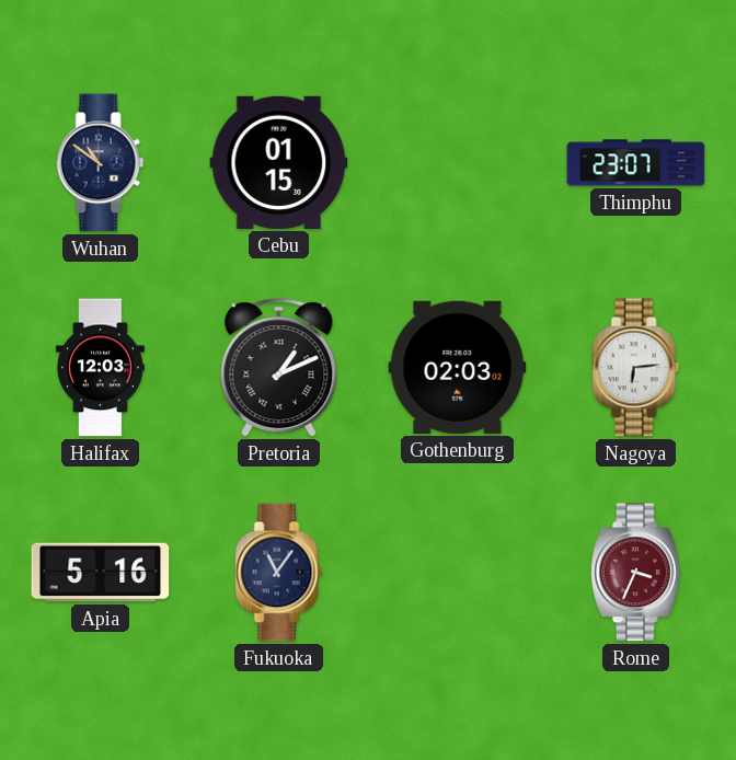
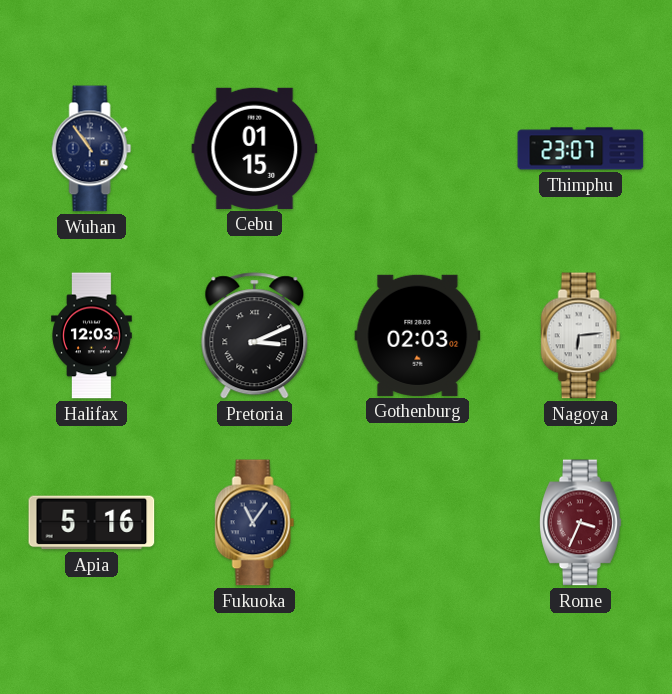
Wuhan: 10:51 -> 10:54 (92, 149)
Pretoria: 1:11 -> 3:11 (255, 336)
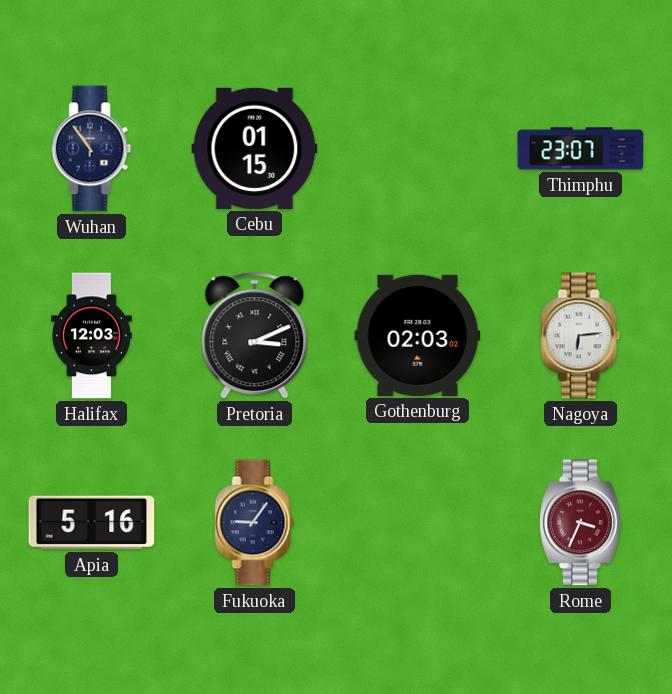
Fukuoka: 11:06 -> 9:06 (255, 523)
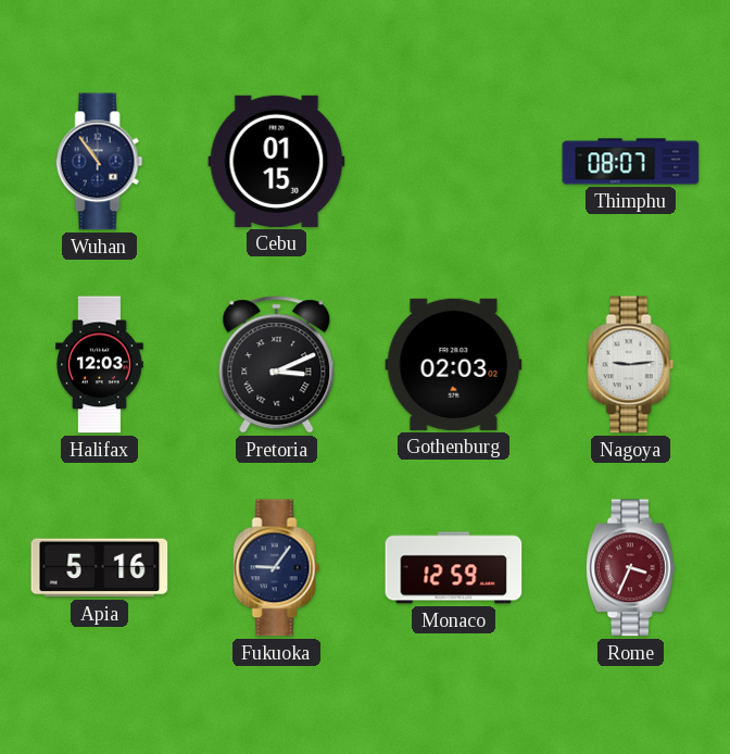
Thimphu: 23:07 -> 08:07 (631, 162)
Nagoya: 6:14 -> 9:14 (631, 365)
Monaco: none -> 12:59 (454, 568)
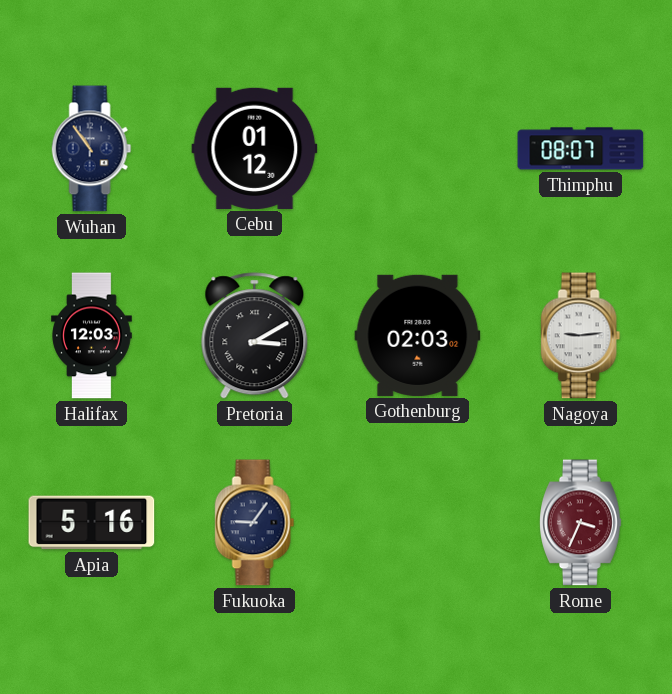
Cebu: 01:15 -> 01:12 (255, 148)
Pretoria: 3:11 -> 3:10 (255, 336)
Monaco: 12:59 -> none (454, 568)
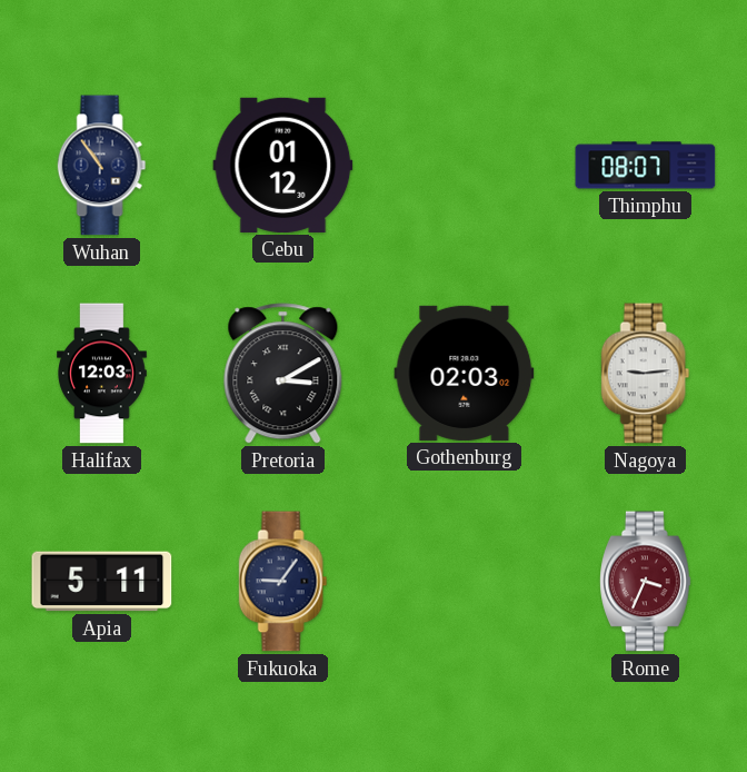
Apia: 5:16 -> 5:11 (102, 582)
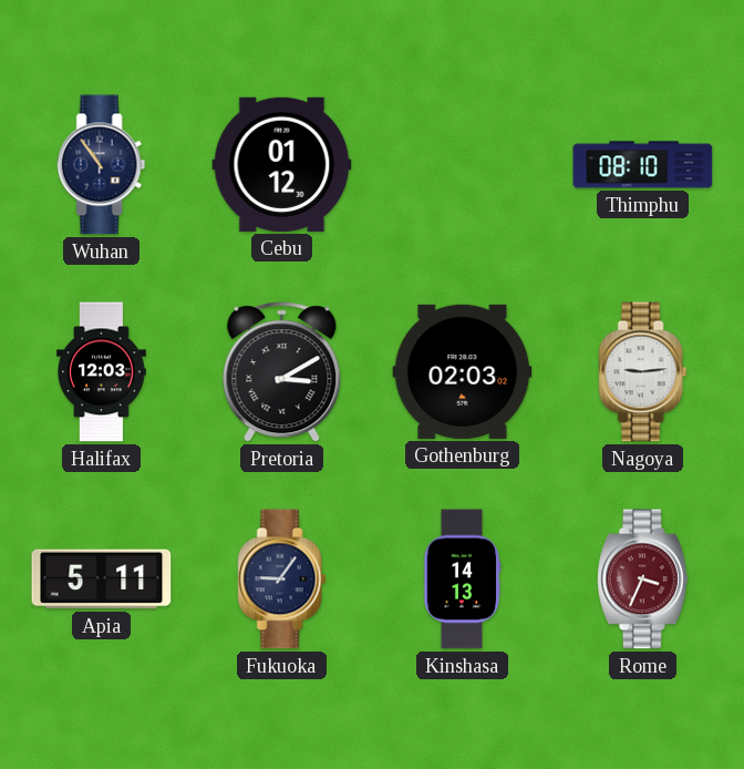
Thimphu: 08:07 -> 08:10 (643, 165)
Kinshasa: none -> 14:13 (462, 580)
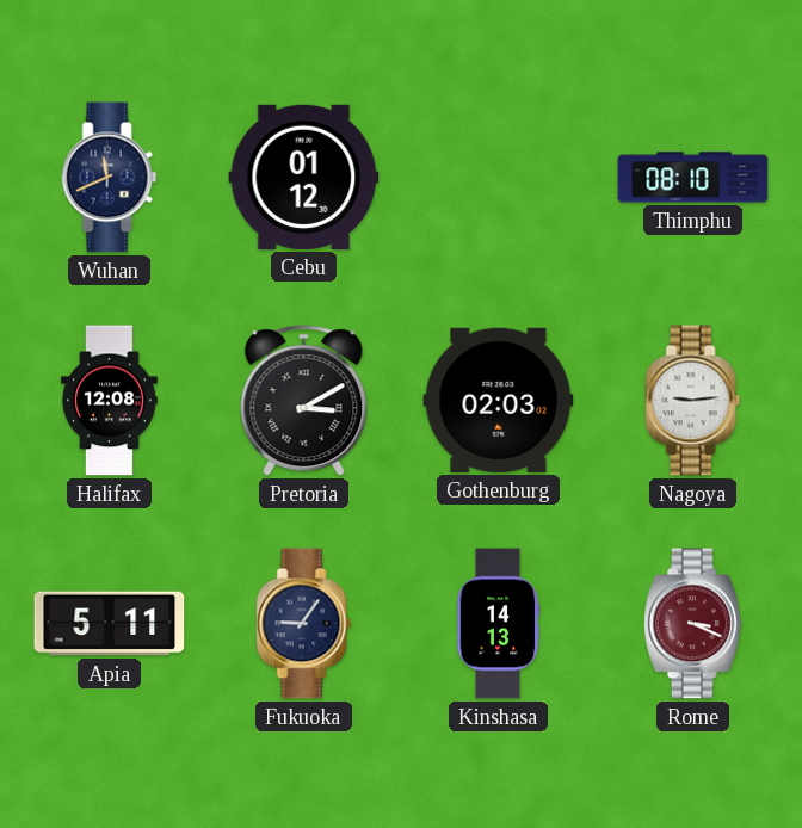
Wuhan: 10:54 -> 11:41 (110, 178)
Halifax: 12:03 -> 12:08 (110, 401)
Rome: 3:34 -> 3:19 (693, 624)
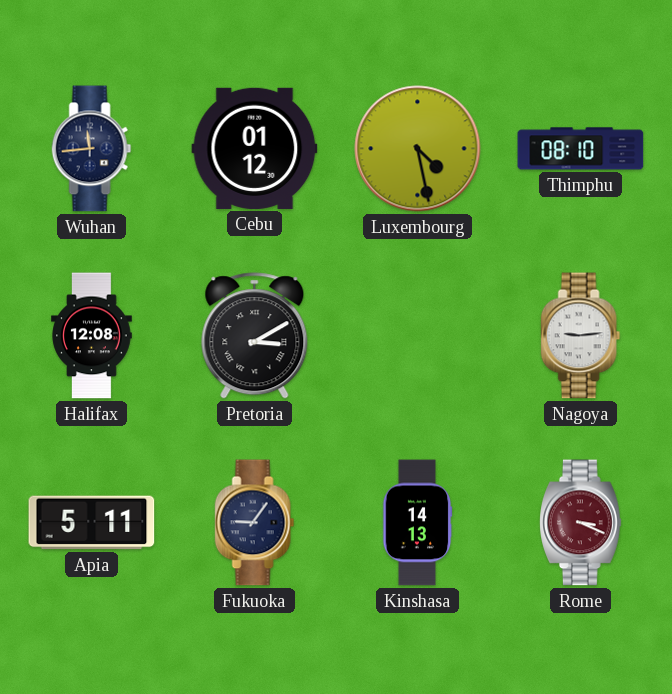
Wuhan: 11:41 -> 11:44 (92, 149)
Luxembourg: none -> 4:28 (418, 149)
Gothenburg: 02:03 -> none (499, 400)
